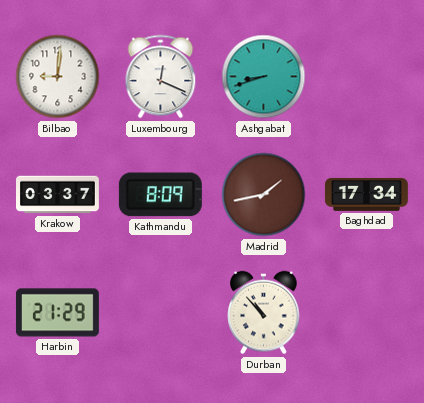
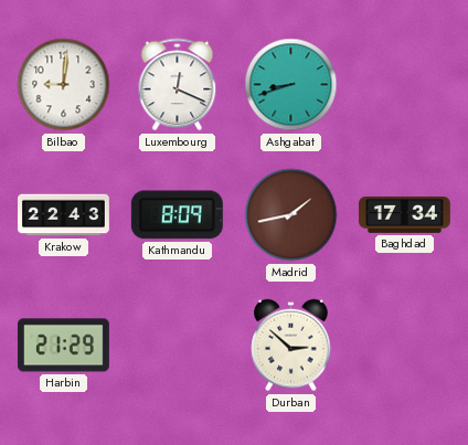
Krakow: 03:37 -> 22:43 (64, 215)
Durban: 10:53 -> 2:52 (291, 346)
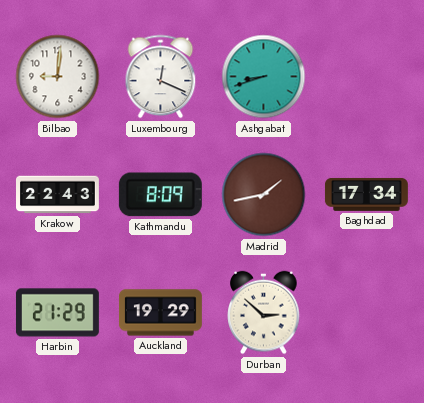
Auckland: none -> 19:29 (160, 313)
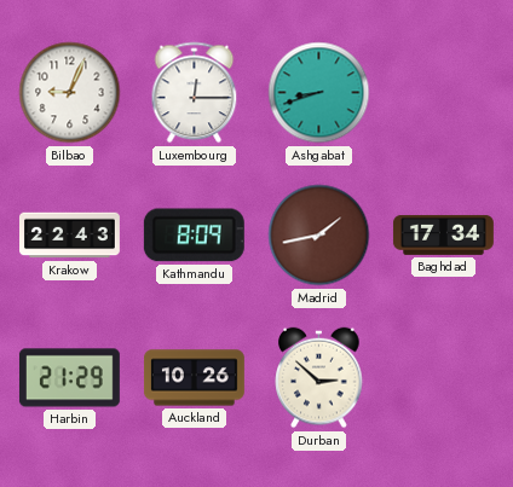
Bilbao: 9:01 -> 9:04 (70, 93)
Luxembourg: 12:19 -> 12:15 (195, 93)
Auckland: 19:29 -> 10:26 (194, 378)
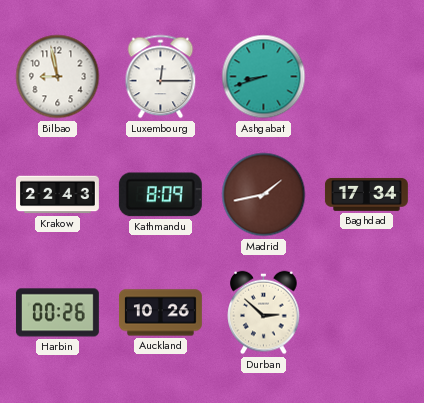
Bilbao: 9:04 -> 8:58 (58, 77)
Harbin: 21:29 -> 00:26 (57, 313)
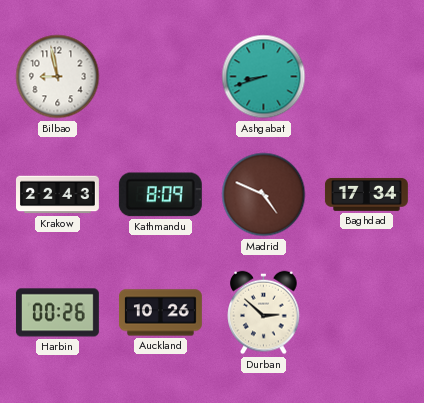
Luxembourg: 12:15 -> none (161, 77)
Madrid: 1:43 -> 4:49 (264, 195)
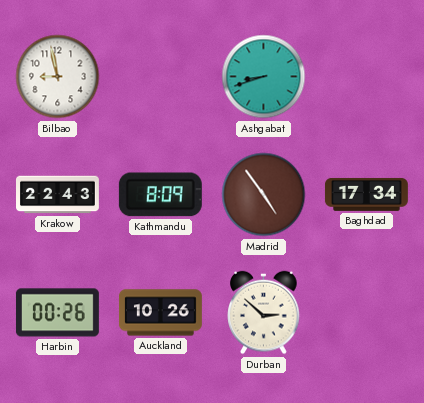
Madrid: 4:49 -> 4:54 (264, 195)
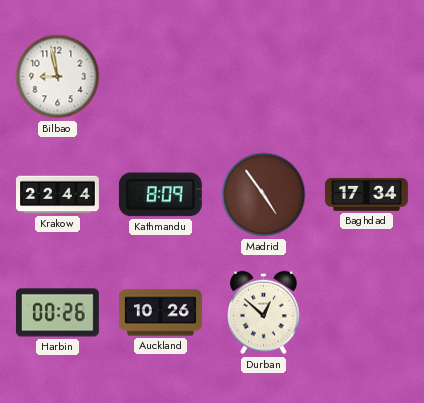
Ashgabat: 8:42 -> none (264, 77)
Krakow: 22:43 -> 22:44 (58, 195)
Durban: 2:52 -> 12:52 (264, 313)
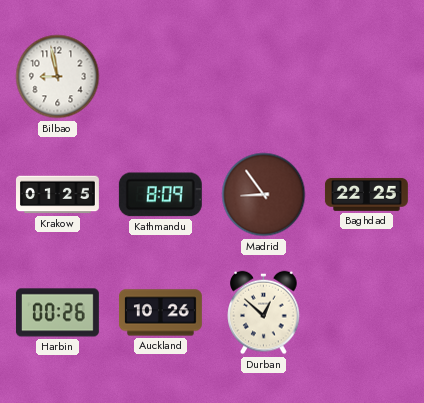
Krakow: 22:44 -> 01:25 (58, 195)
Madrid: 4:54 -> 8:54 (264, 195)
Baghdad: 17:34 -> 22:25 (366, 194)
